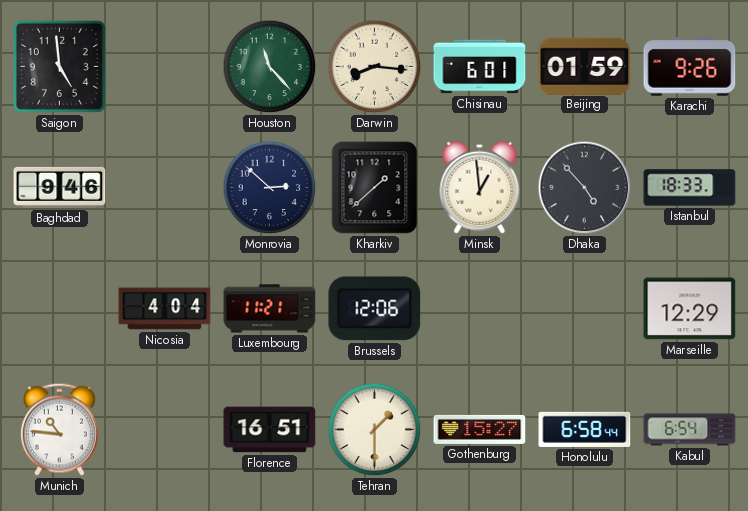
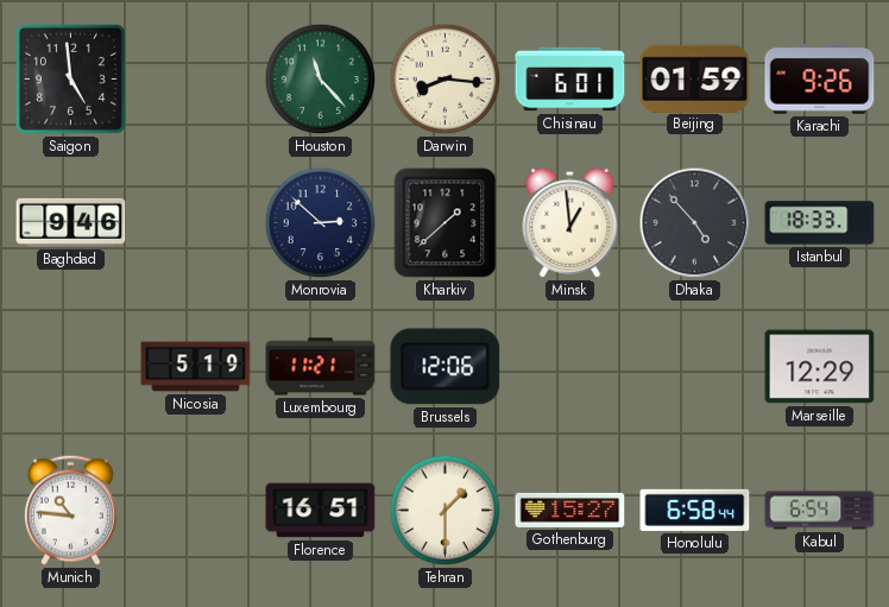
Nicosia: 4:04 -> 5:19 (196, 367)
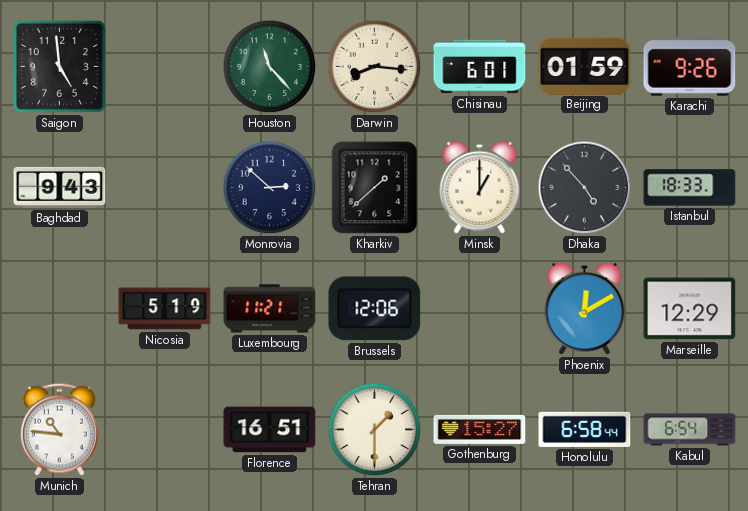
Baghdad: 9:46 -> 9:43 (60, 187)
Minsk: 12:59 -> 1:00 (480, 187)
Phoenix: none -> 12:10 (585, 308)
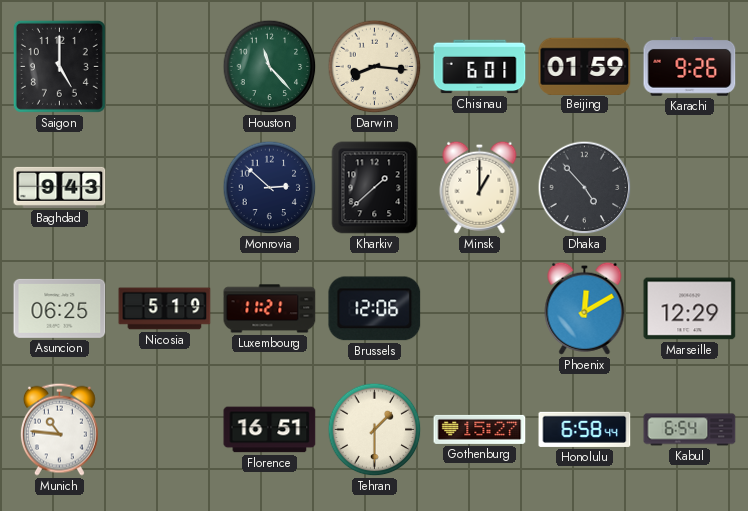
Saigon: 4:59 -> 5:00 (59, 66)
Istanbul: 18:33 -> none (690, 188)
Asuncion: none -> 06:25 (60, 308)
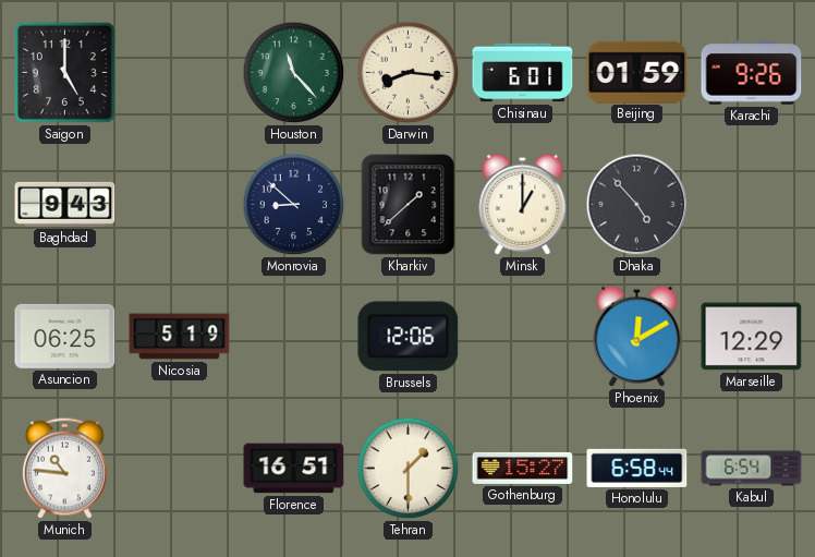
Monrovia: 2:52 -> 8:52 (294, 205)
Luxembourg: 11:21 -> none (270, 309)
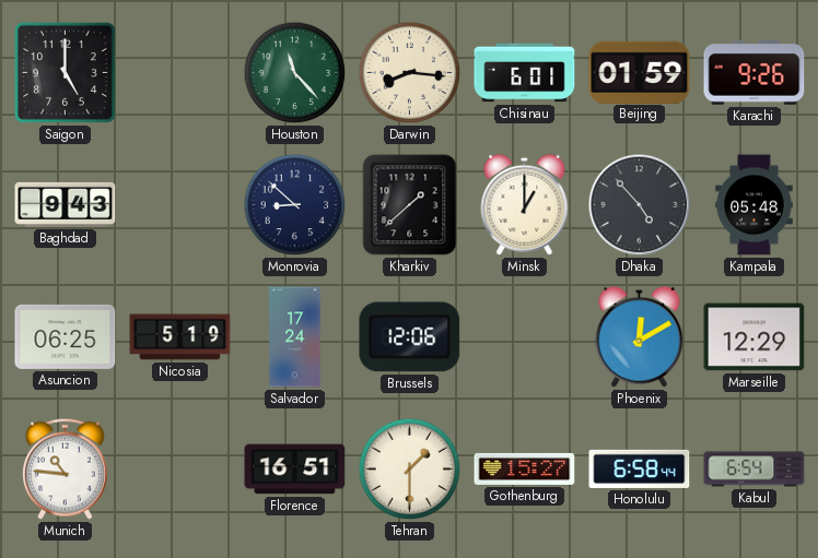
Kampala: none -> 05:48 (755, 205)
Salvador: none -> 17:24 (295, 337)
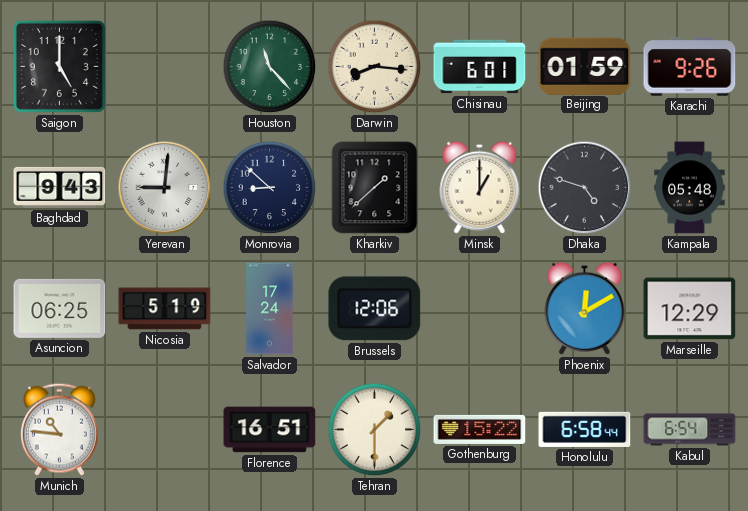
Yerevan: none -> 9:01 (165, 188)
Dhaka: 4:53 -> 4:48 (585, 188)
Gothenburg: 15:27 -> 15:22 (480, 429)
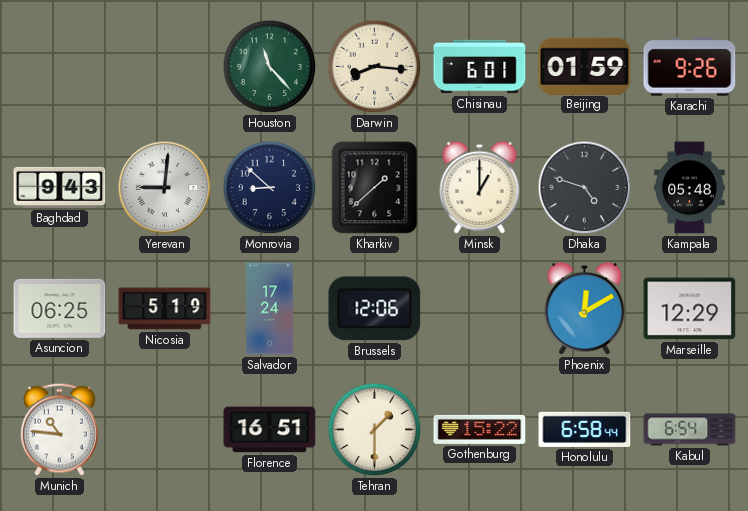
Saigon: 5:00 -> none (59, 66)
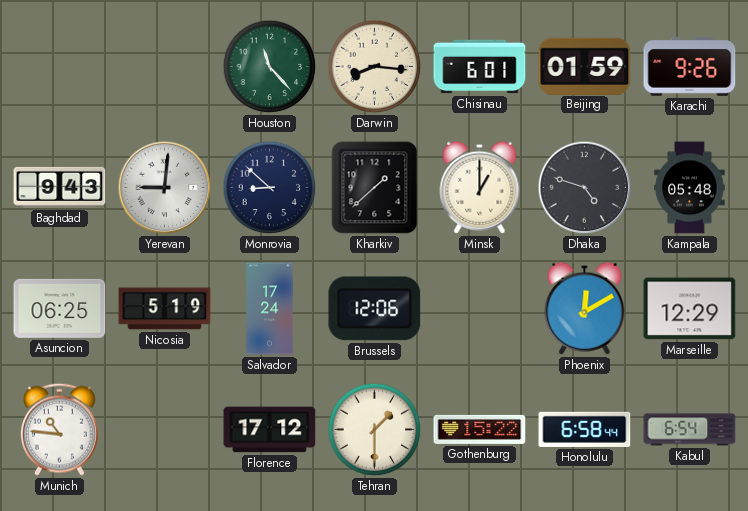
Florence: 16:51 -> 17:12 (270, 430)
